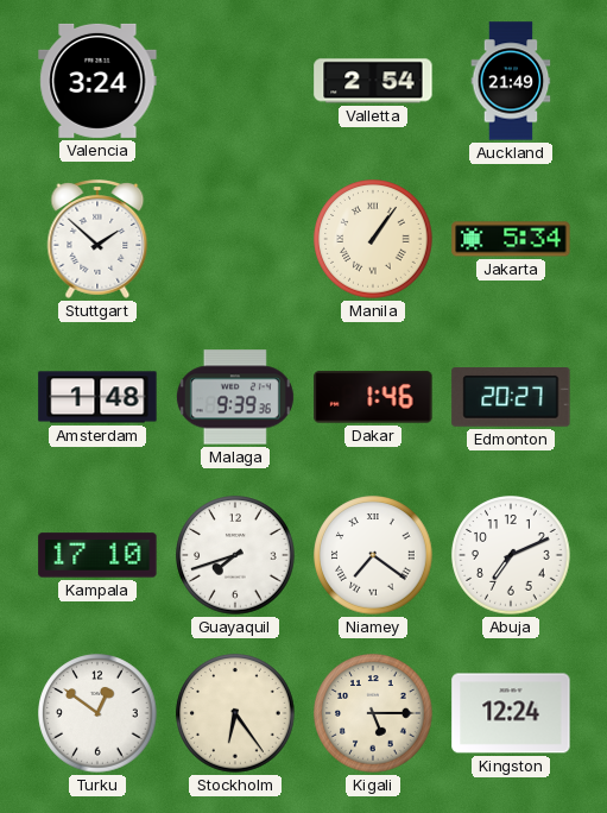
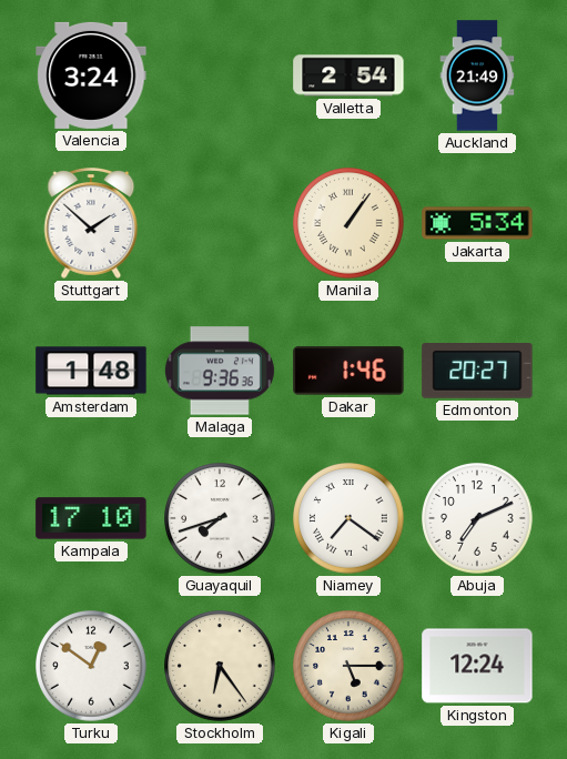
Malaga: 9:39 -> 9:36 (220, 371)
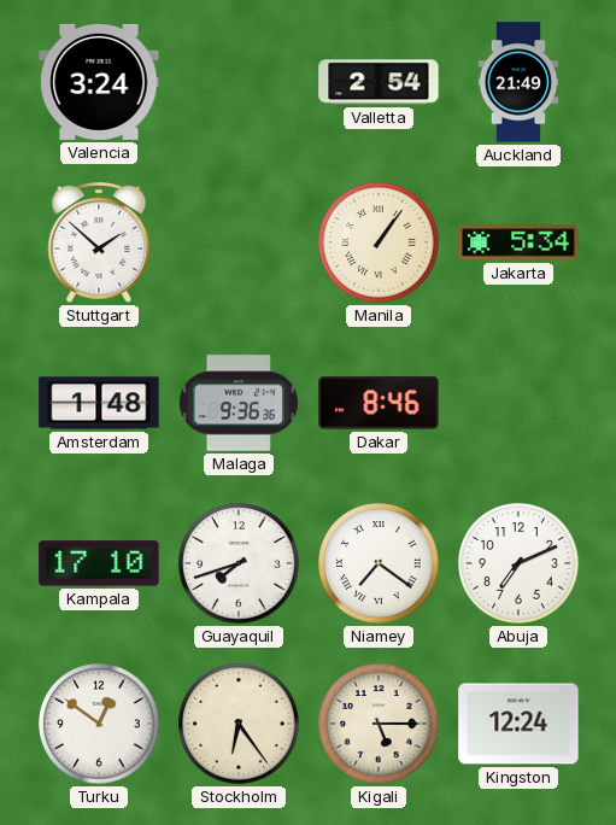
Dakar: 1:46 -> 8:46 (379, 403)
Edmonton: 20:27 -> none (477, 372)
